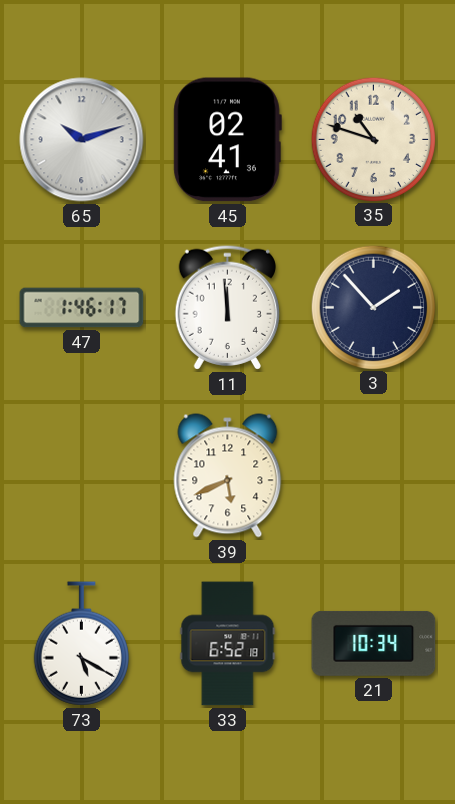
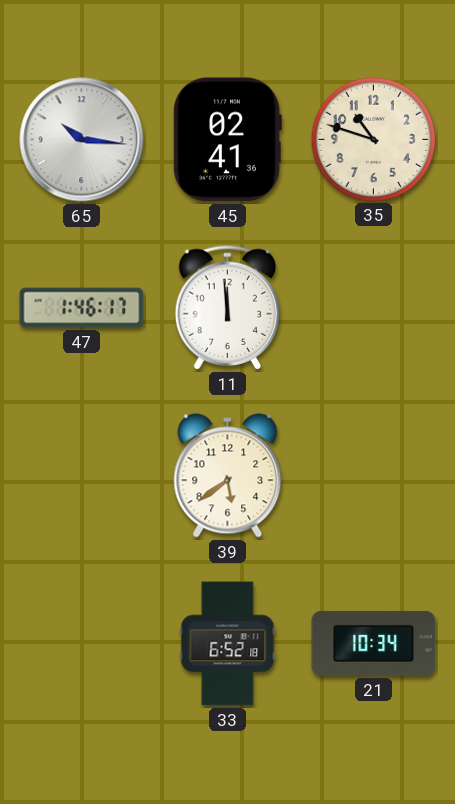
65: 10:12 -> 10:16 (82, 140)
3: 1:53 -> none (373, 307)
39: 5:41 -> 5:39 (228, 476)
73: 5:20 -> none (81, 644)
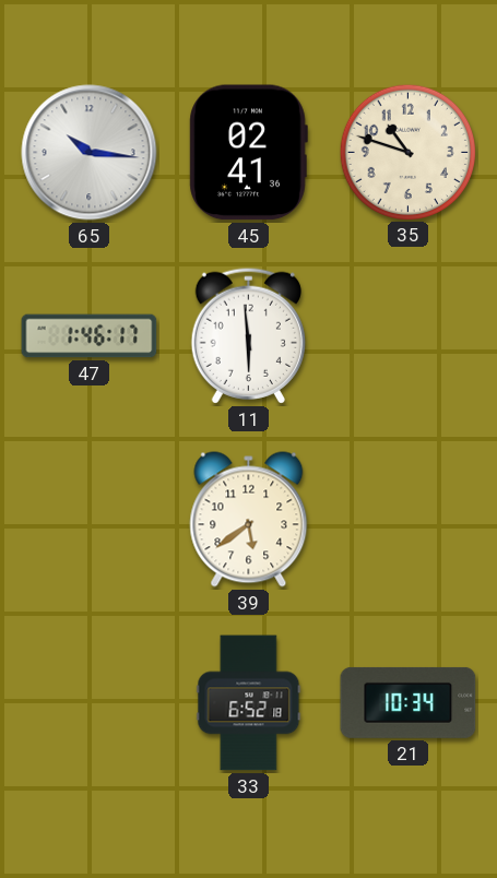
11: 11:59 -> 5:59 (248, 335)
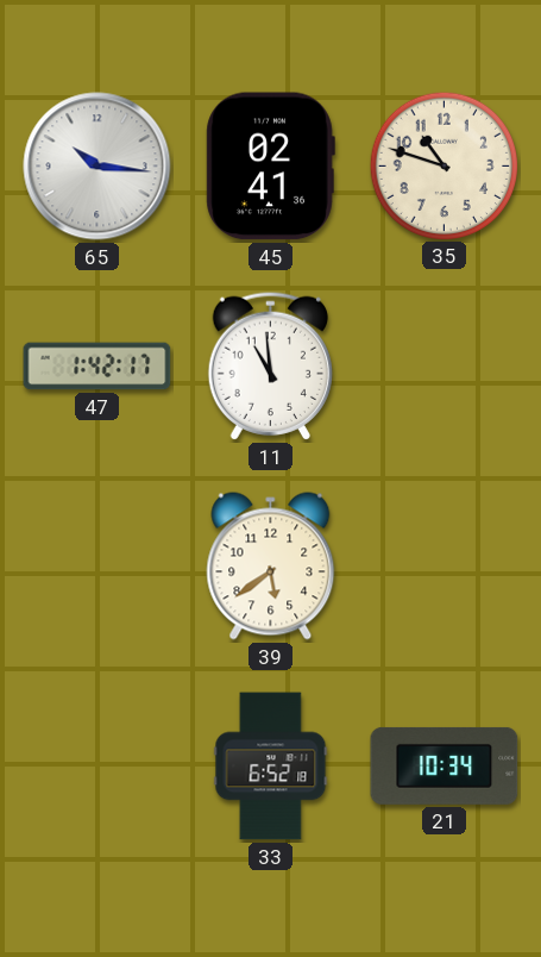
47: 1:46 -> 1:42 (97, 367)
11: 5:59 -> 10:59 (270, 365)
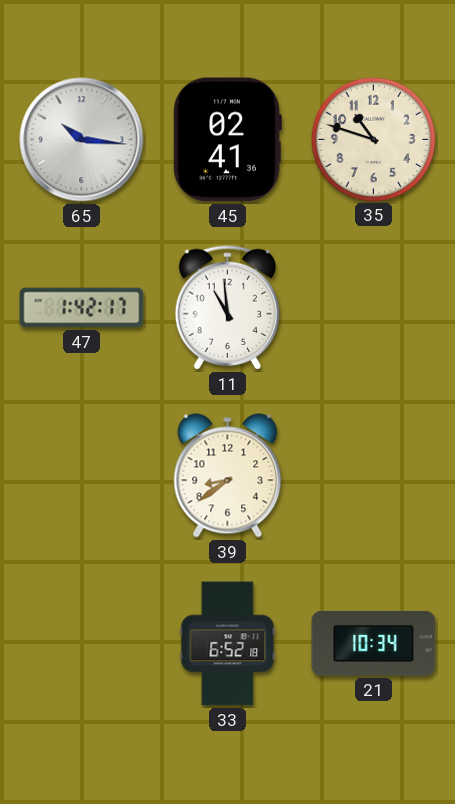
39: 5:39 -> 8:39 (228, 476)
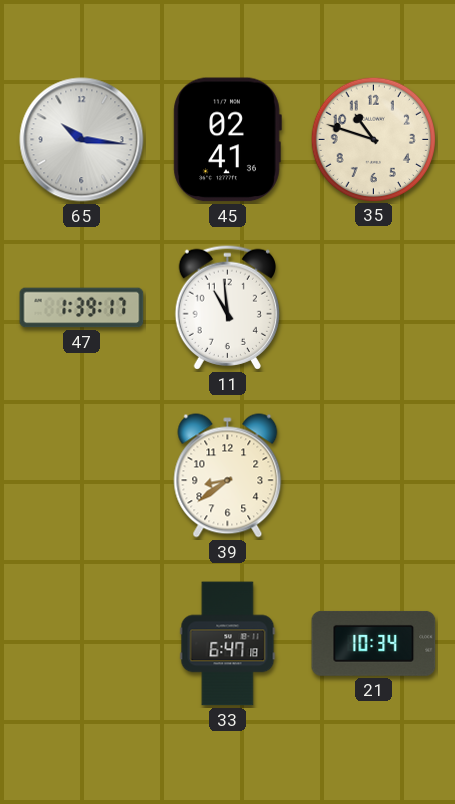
47: 1:42 -> 1:39 (82, 308)
33: 6:52 -> 6:47 (228, 644)
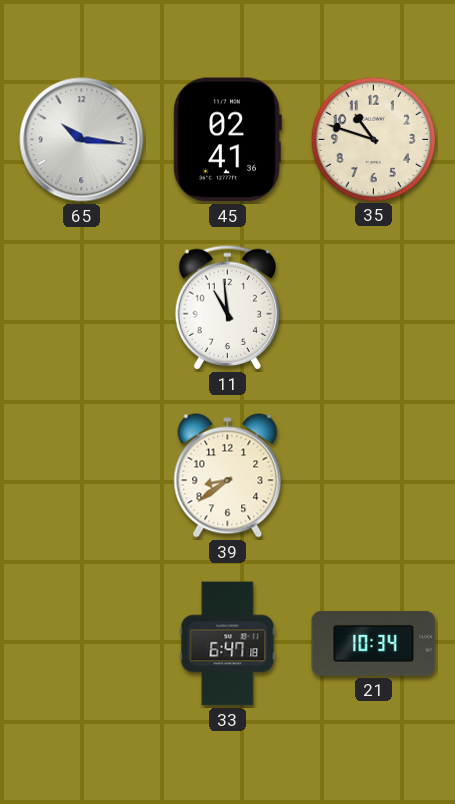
47: 1:39 -> none (82, 308)
